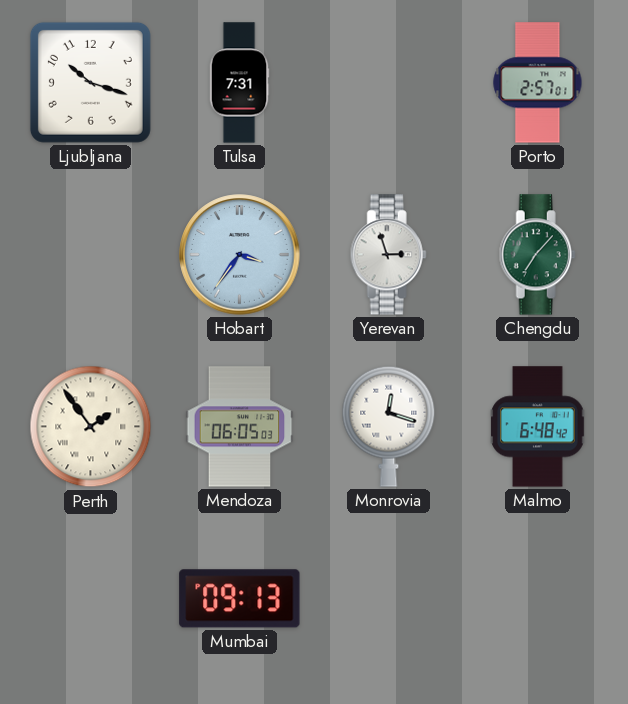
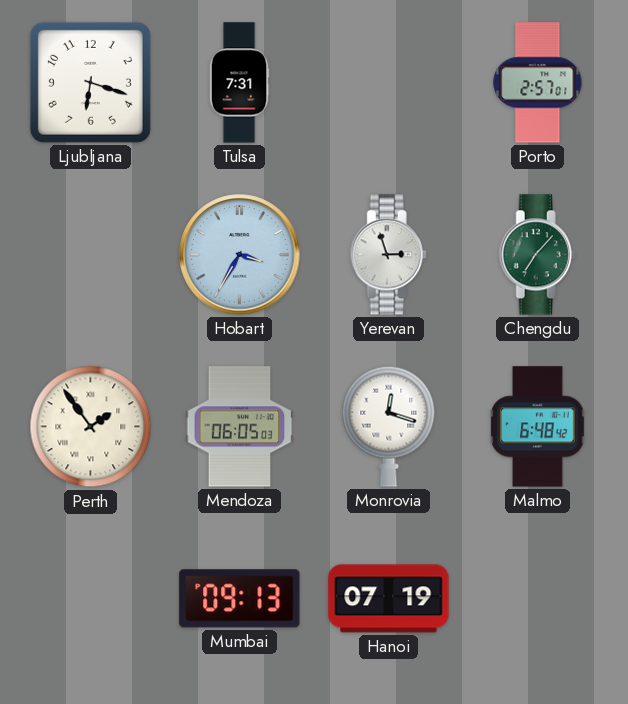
Ljubljana: 10:18 -> 6:18 (90, 82)
Hobart: 3:36 -> 3:35 (240, 255)
Hanoi: none -> 07:19 (389, 599)
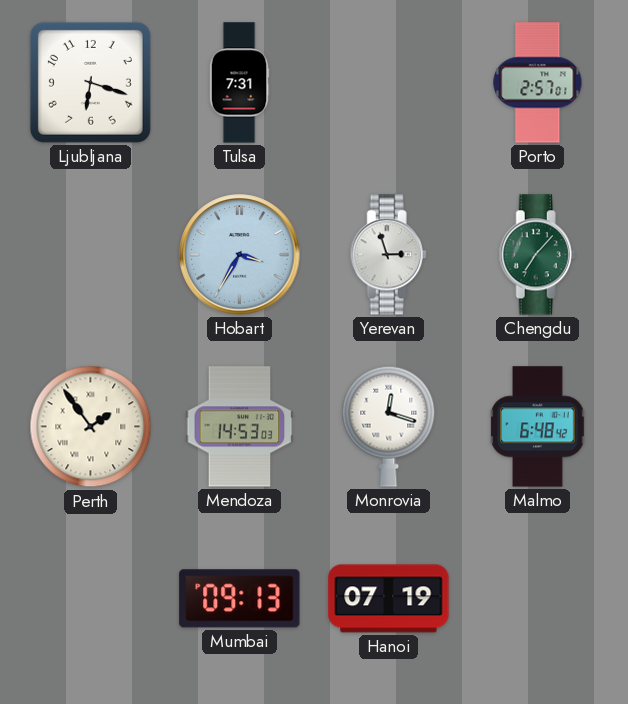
Mendoza: 06:05 -> 14:53 (240, 427)
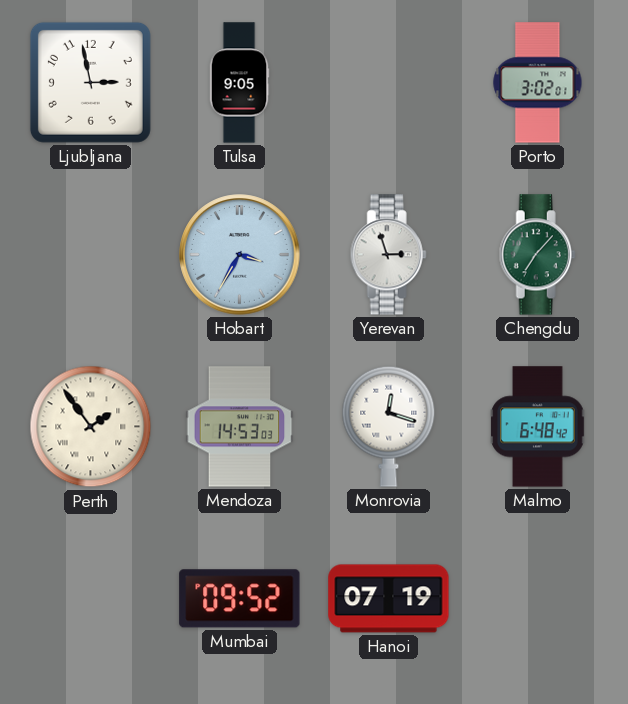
Ljubljana: 6:18 -> 2:58 (90, 82)
Tulsa: 7:31 -> 9:05 (239, 83)
Porto: 2:57 -> 3:02 (538, 83)
Mumbai: 09:13 -> 09:52 (240, 599)
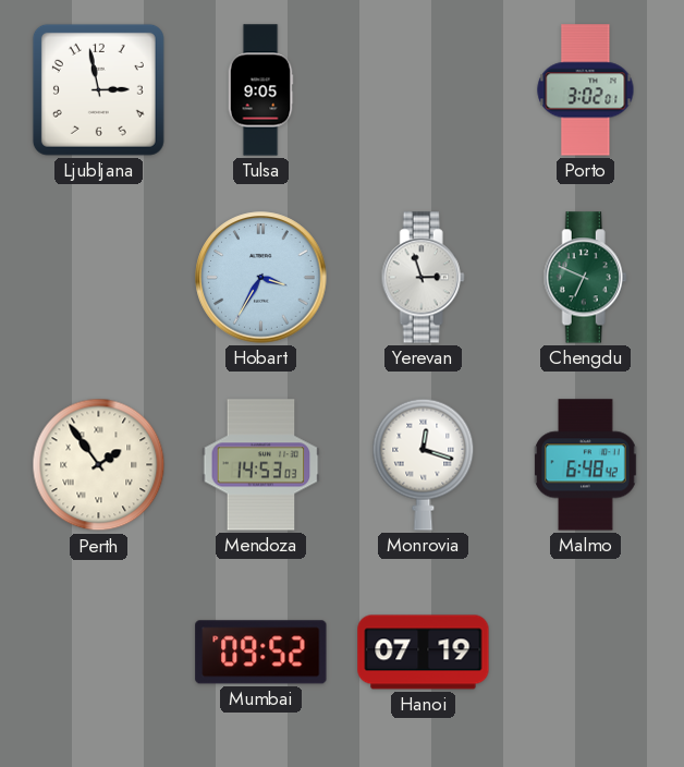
Chengdu: 7:07 -> 6:49 (585, 278)
